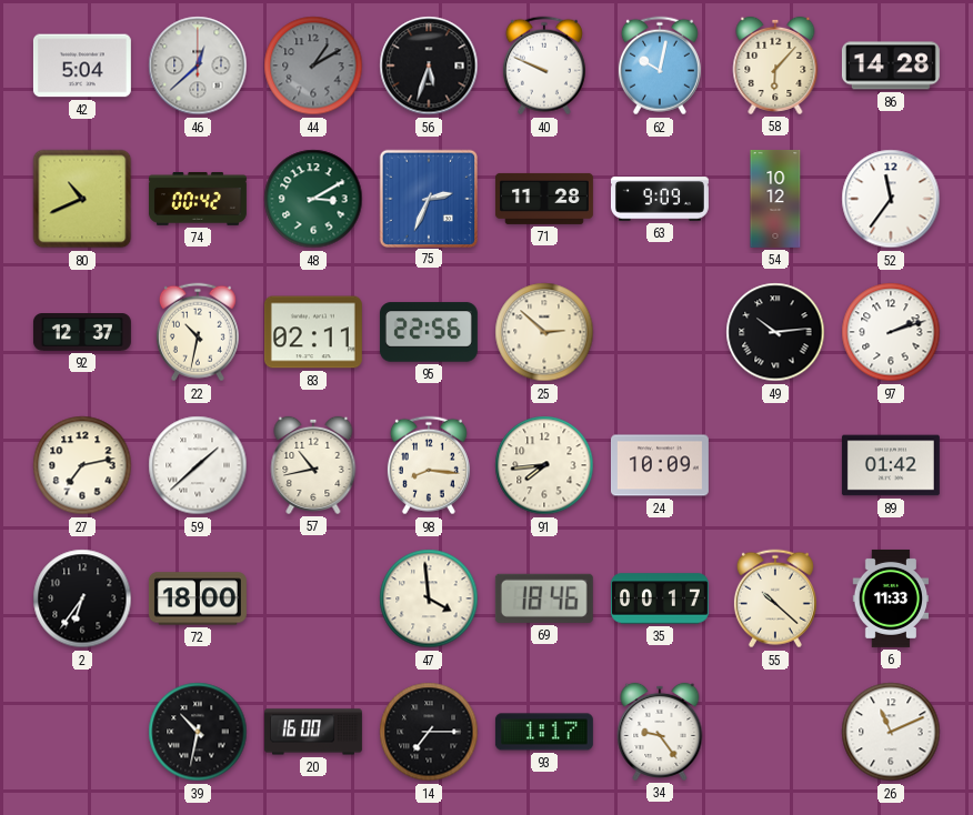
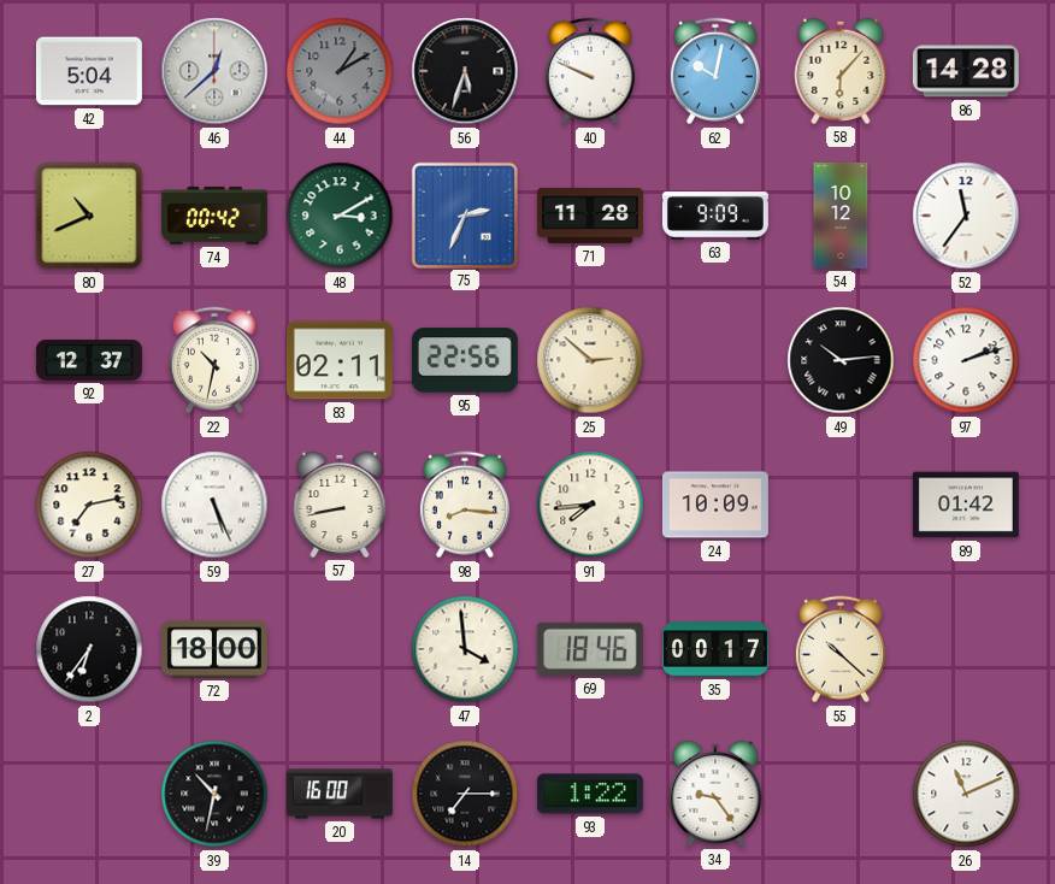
59: 1:38 -> 5:26 (214, 505)
57: 10:43 -> 8:43 (340, 505)
6: 11:33 -> none (891, 598)
93: 1:17 -> 1:22 (590, 794)
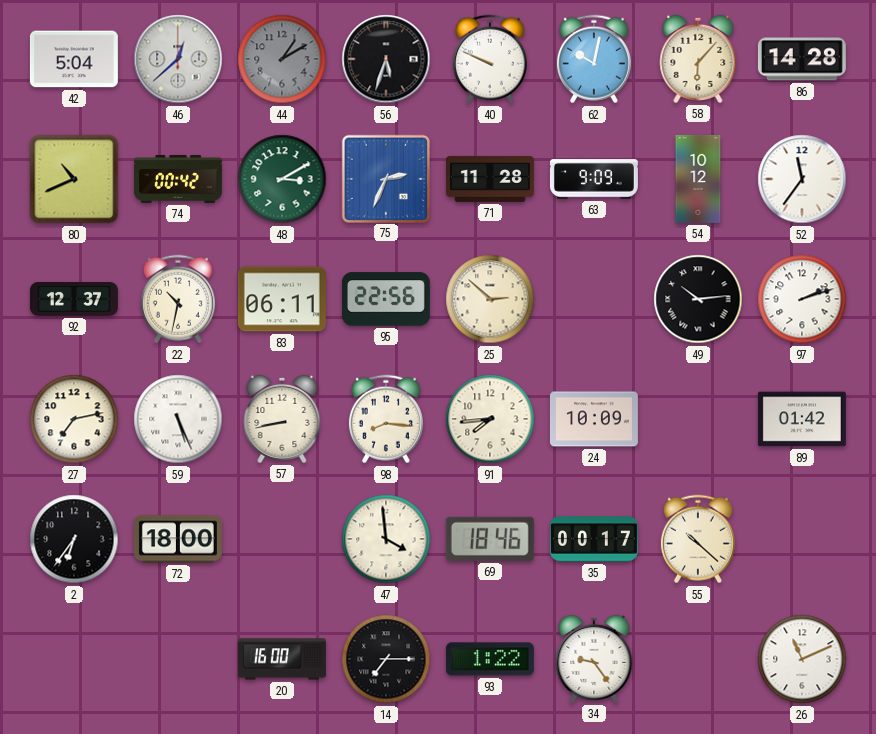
83: 02:11 -> 06:11 (282, 299)
39: 10:32 -> none (214, 794)
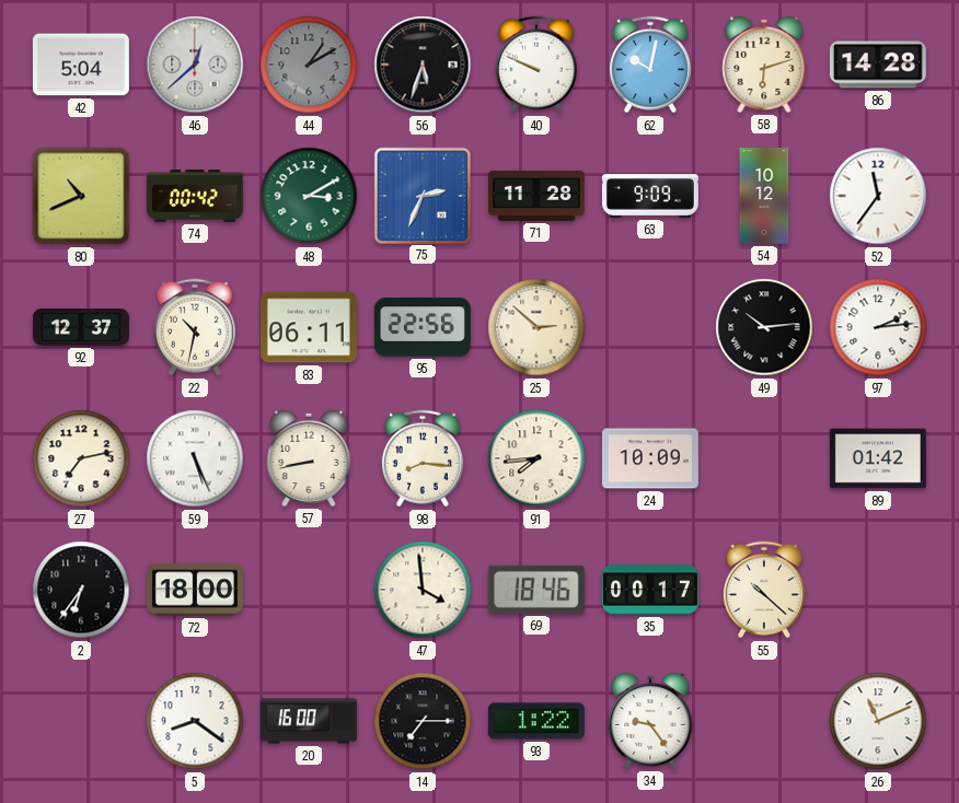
58: 6:07 -> 6:12 (764, 65)
97: 2:12 -> 2:14 (878, 327)
5: none -> 8:21 (195, 721)
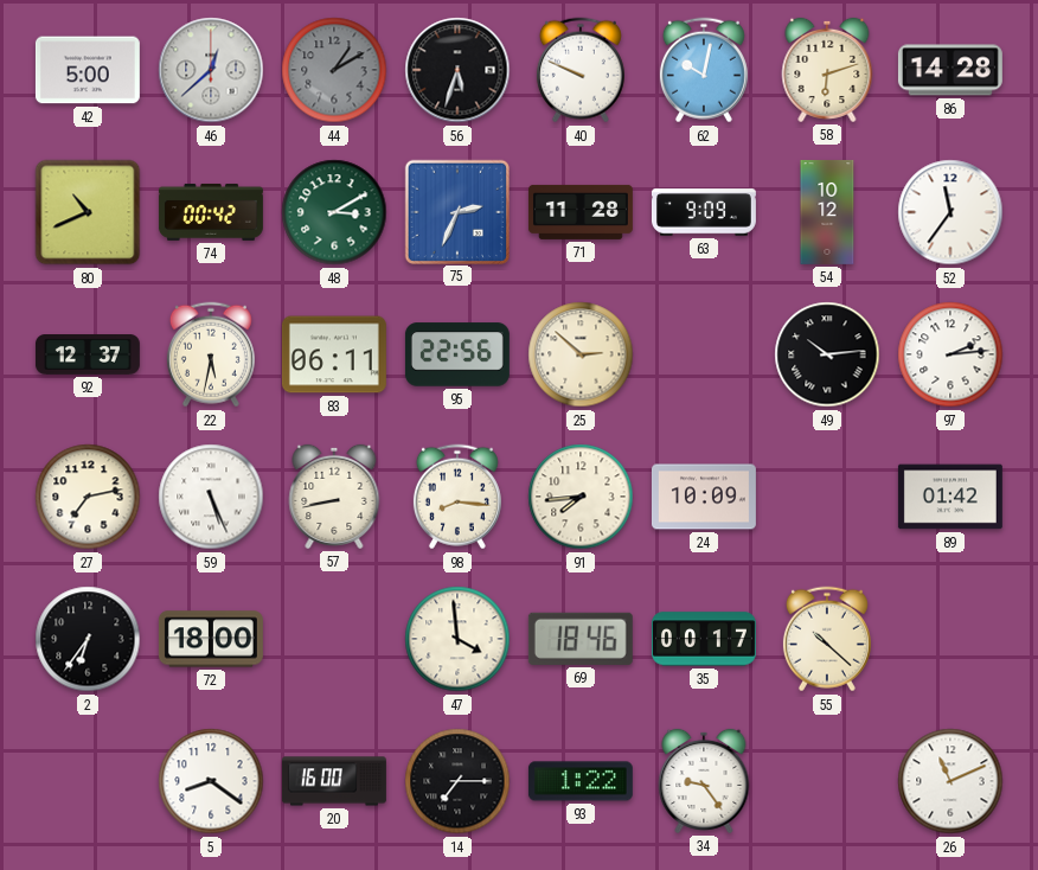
42: 5:04 -> 5:00 (88, 70)
22: 10:32 -> 5:32 (211, 354)
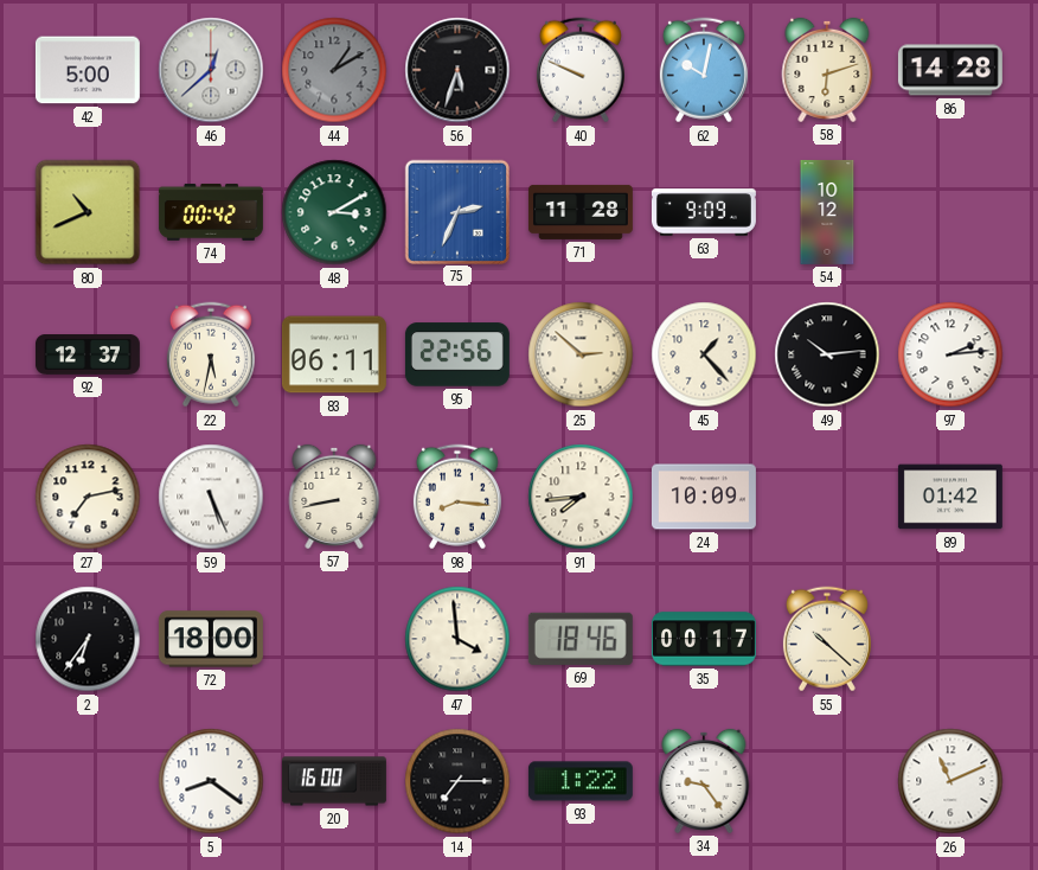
52: 11:36 -> none (950, 212)
45: none -> 1:23 (704, 354)
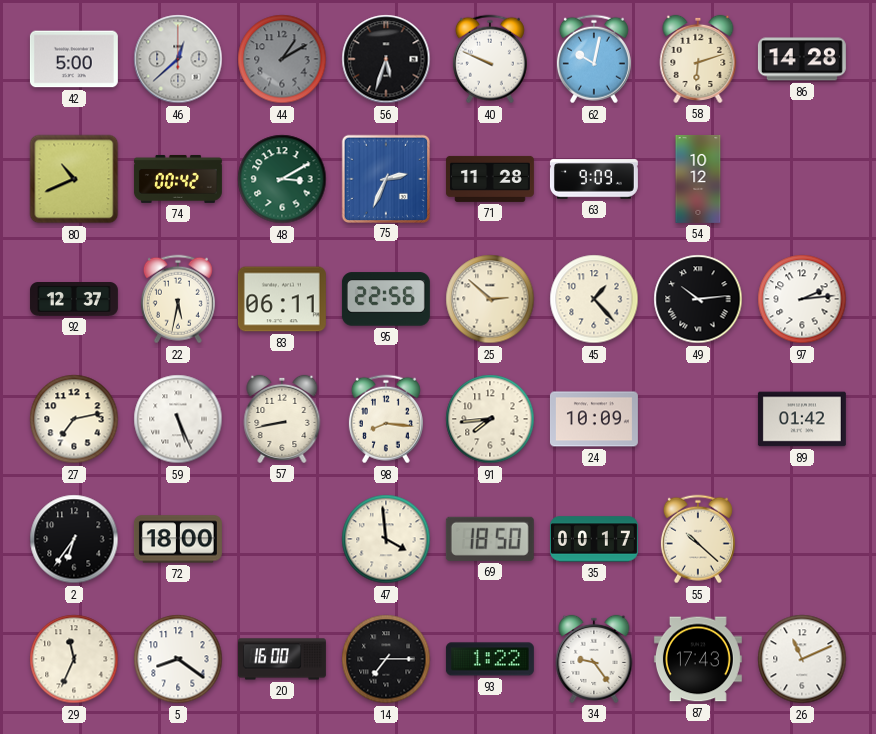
69: 18:46 -> 18:50 (490, 539)
29: none -> 11:34 (74, 659)
87: none -> 17:43 (698, 659)
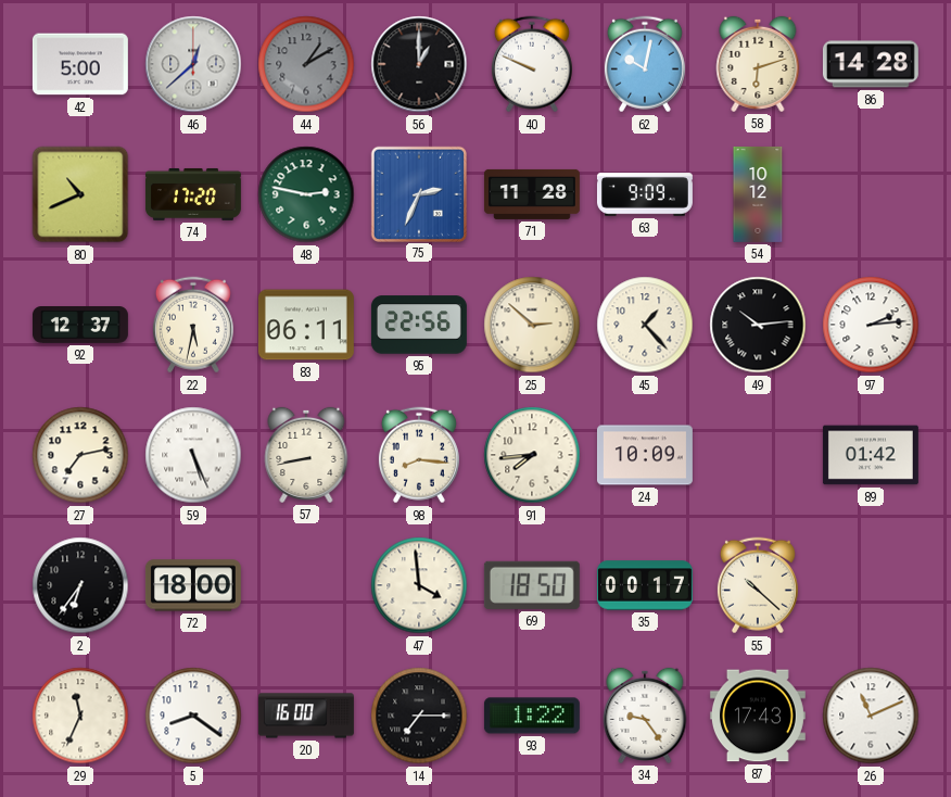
56: 5:33 -> 1:00 (419, 64)
74: 00:42 -> 17:20 (193, 194)
48: 3:10 -> 2:47 (306, 194)
